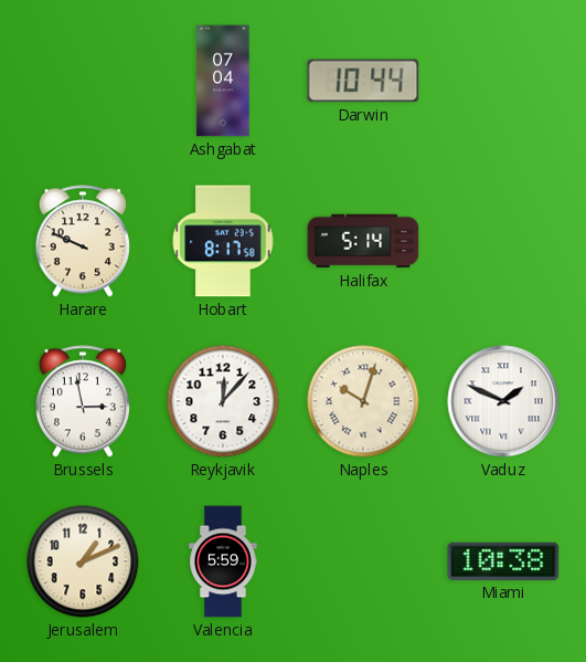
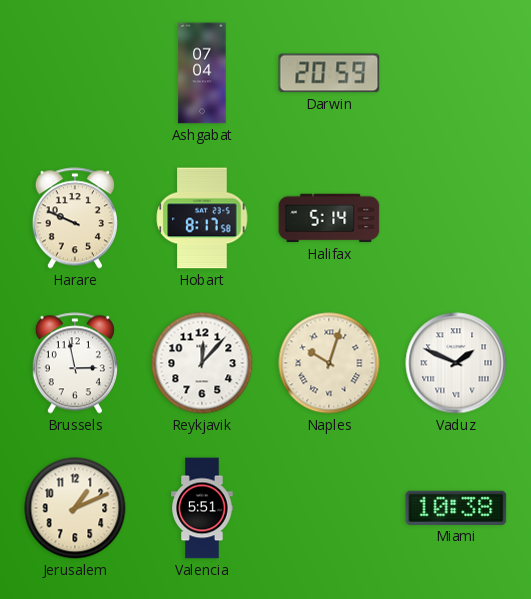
Darwin: 10:44 -> 20:59 (329, 73)
Valencia: 5:59 -> 5:51 (202, 508)
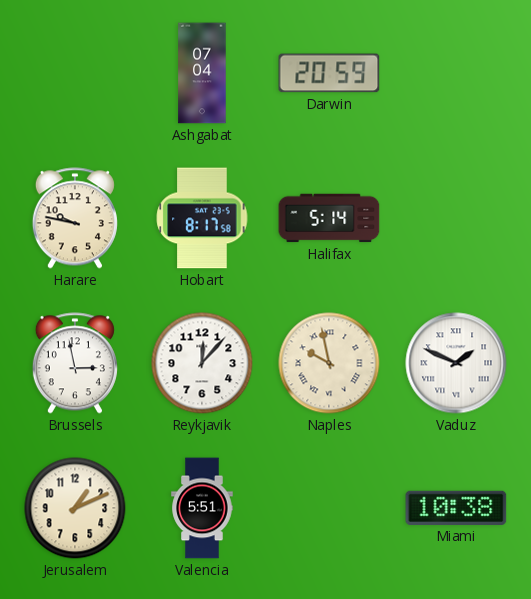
Harare: 9:49 -> 9:47 (75, 218)
Naples: 10:03 -> 9:58 (329, 363)
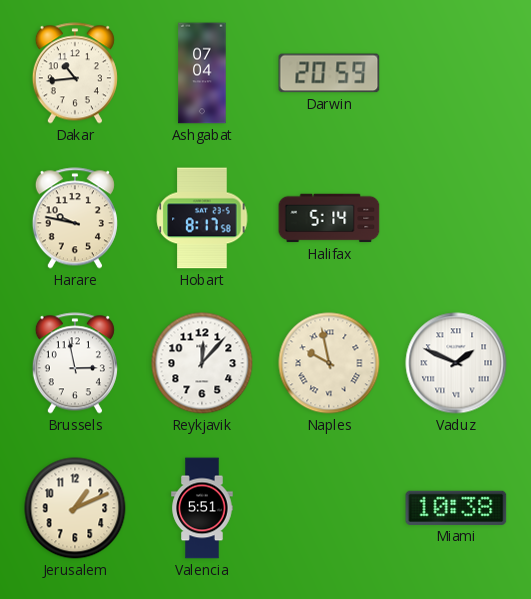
Dakar: none -> 10:44 (75, 73)
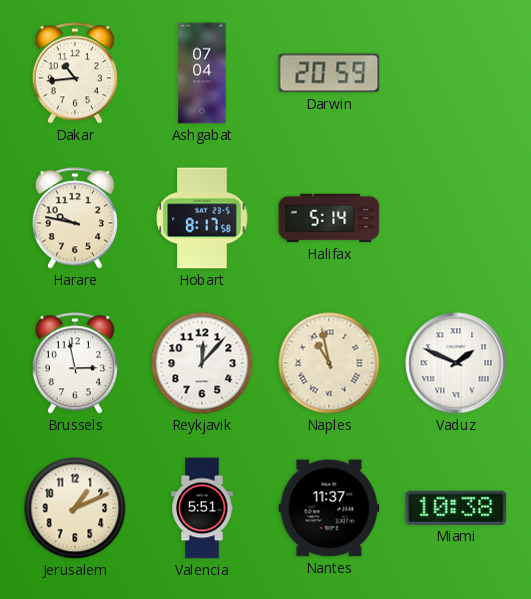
Naples: 9:58 -> 10:58 (329, 363)
Nantes: none -> 11:37 (329, 508)
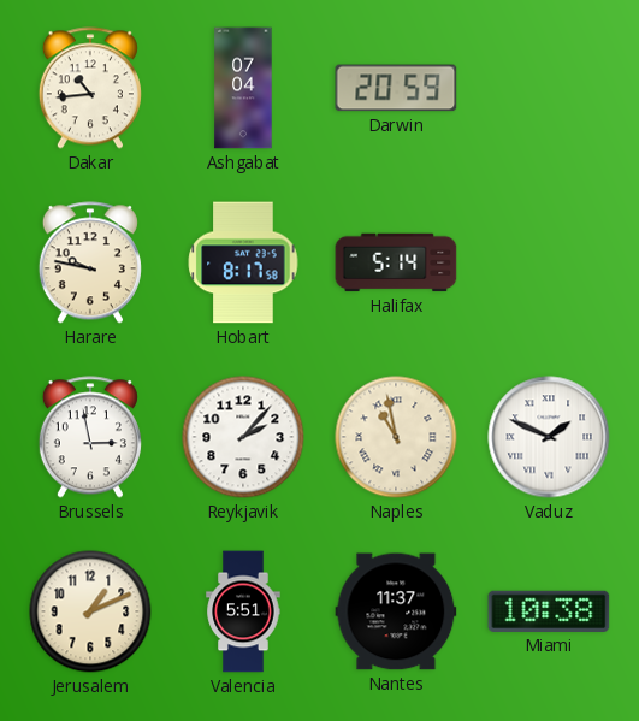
Reykjavik: 12:07 -> 2:07 (243, 437)
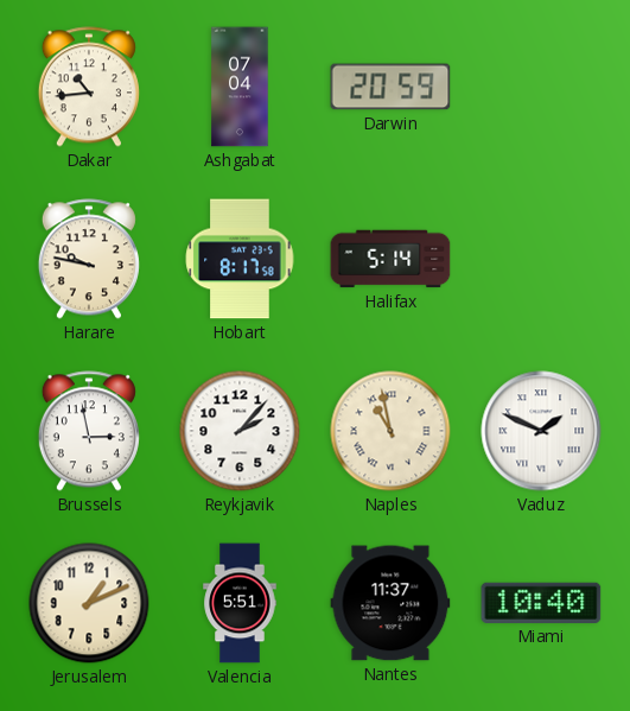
Miami: 10:38 -> 10:40 (541, 603)
